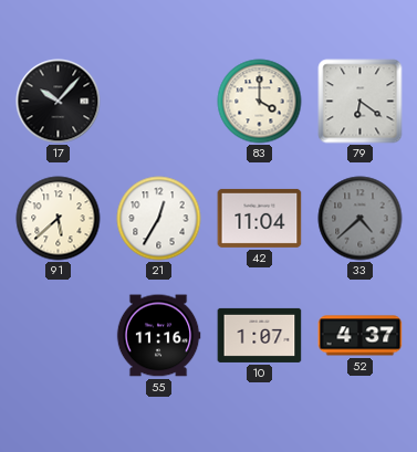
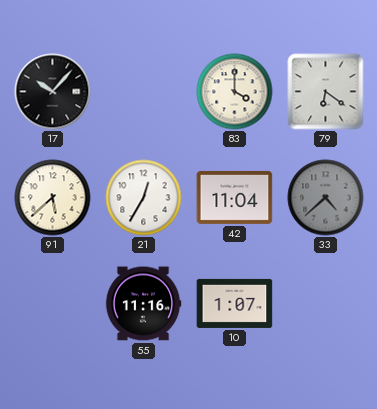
52: 4:37 -> none (361, 336)
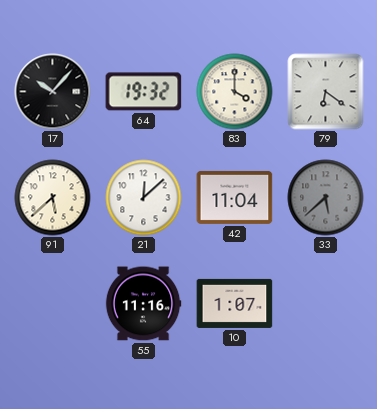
64: none -> 19:32 (144, 92)
21: 12:35 -> 12:08 (144, 198)
33: 4:38 -> 5:38 (326, 198)
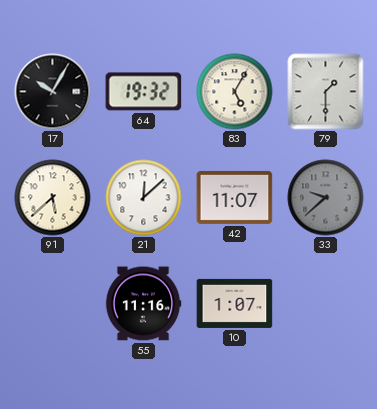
17: 10:07 -> 10:05 (53, 92)
83: 4:00 -> 5:05 (235, 92)
79: 6:21 -> 1:30 (326, 92)
42: 11:04 -> 11:07 (235, 197)
33: 5:38 -> 9:38 (326, 198)
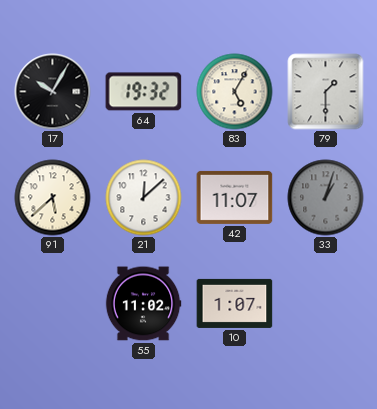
33: 9:38 -> 1:03 (326, 198)
55: 11:16 -> 11:02 (143, 304)
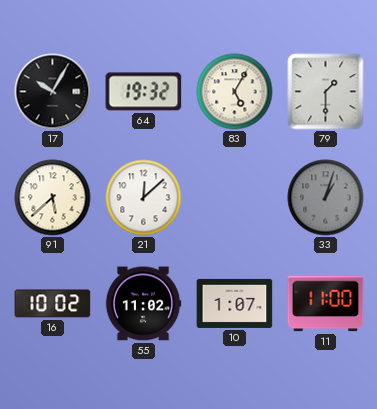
42: 11:07 -> none (235, 197)
16: none -> 10:02 (53, 304)
11: none -> 11:00 (326, 304)
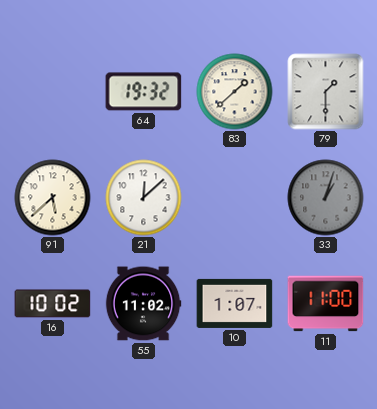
17: 10:05 -> none (53, 92)
83: 5:05 -> 1:38 (235, 92)
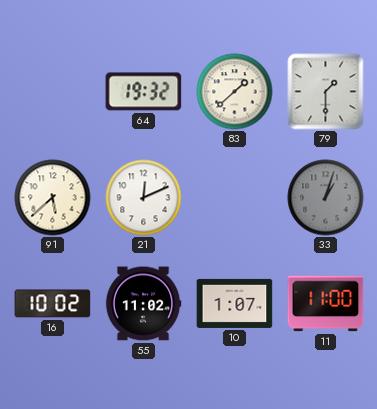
21: 12:08 -> 12:11 (144, 198)
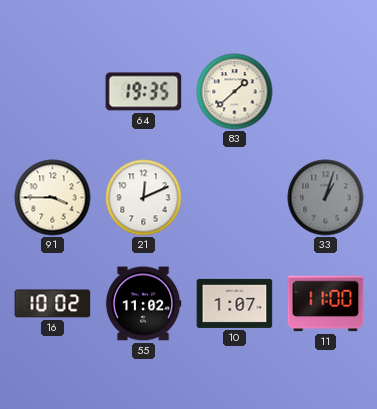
64: 19:32 -> 19:35 (144, 92)
79: 1:30 -> none (326, 92)
91: 5:38 -> 3:45 (53, 198)
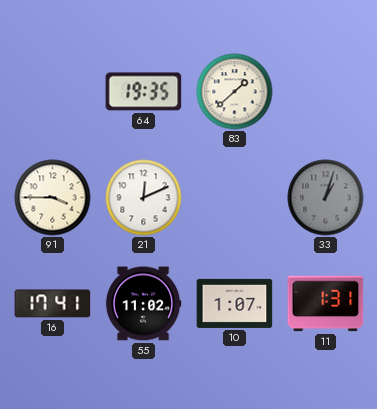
16: 10:02 -> 17:41 (53, 304)
11: 11:00 -> 1:31 (326, 304)
